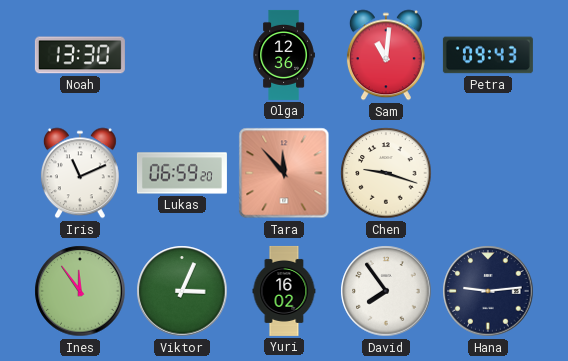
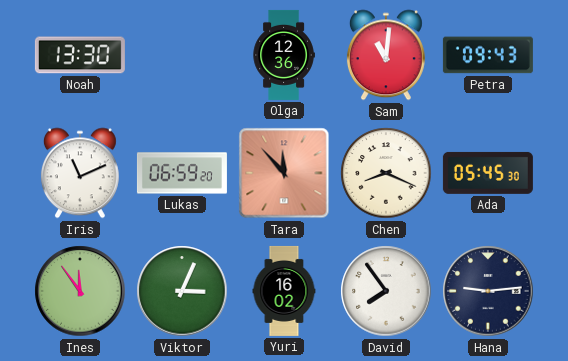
Chen: 9:18 -> 8:19 (386, 173)
Ada: none -> 05:45 (488, 173)
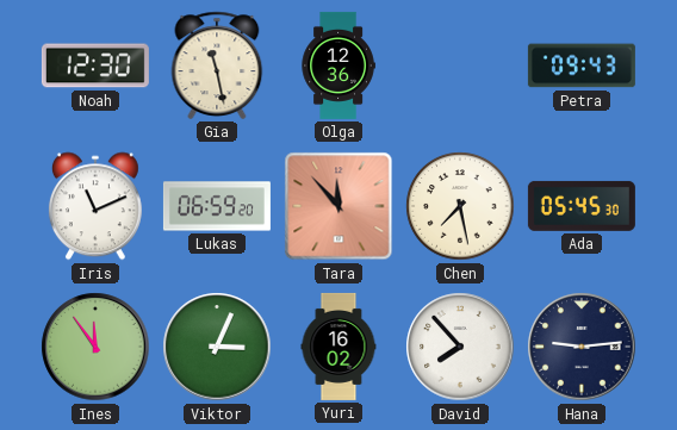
Noah: 13:30 -> 12:30 (95, 66)
Gia: none -> 11:28 (217, 66)
Sam: 11:01 -> none (386, 55)
Chen: 8:19 -> 7:28 (460, 206)
David: 7:54 -> 7:53 (460, 347)
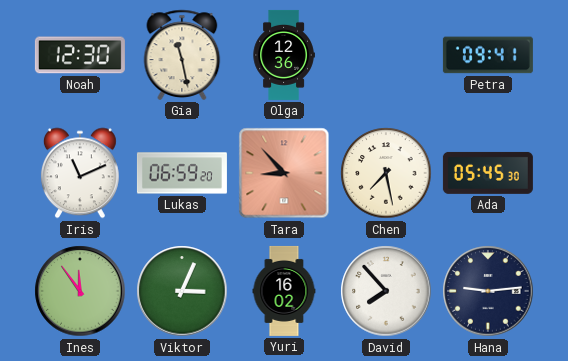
Petra: 09:43 -> 09:41 (488, 55)
Tara: 11:53 -> 8:53 (284, 173)
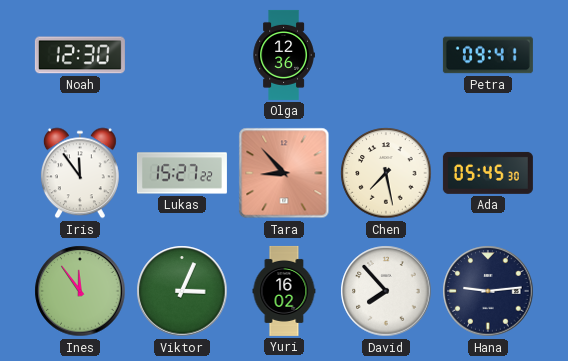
Gia: 11:28 -> none (182, 55)
Iris: 11:11 -> 11:54 (80, 173)
Lukas: 06:59 -> 15:27 (182, 173)
